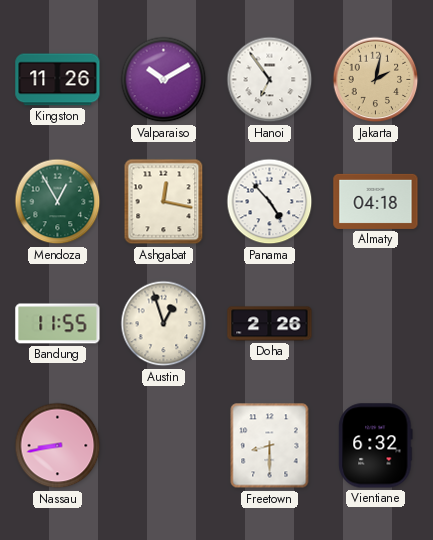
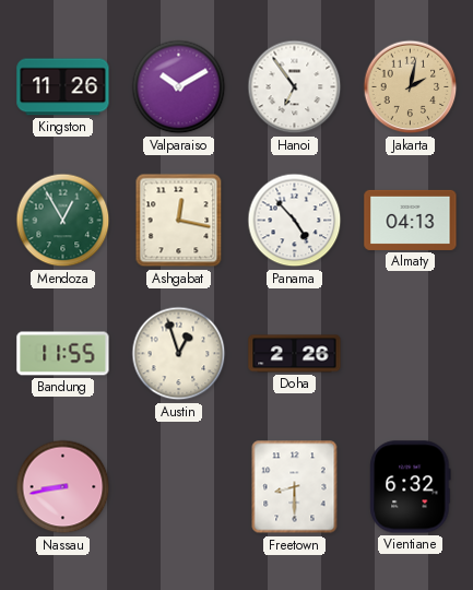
Almaty: 04:18 -> 04:13 (411, 220)
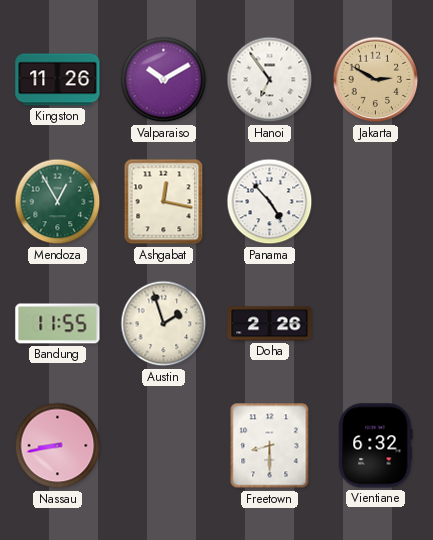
Jakarta: 2:02 -> 2:50 (376, 80)
Almaty: 04:13 -> none (411, 220)
Austin: 12:57 -> 1:57 (164, 324)
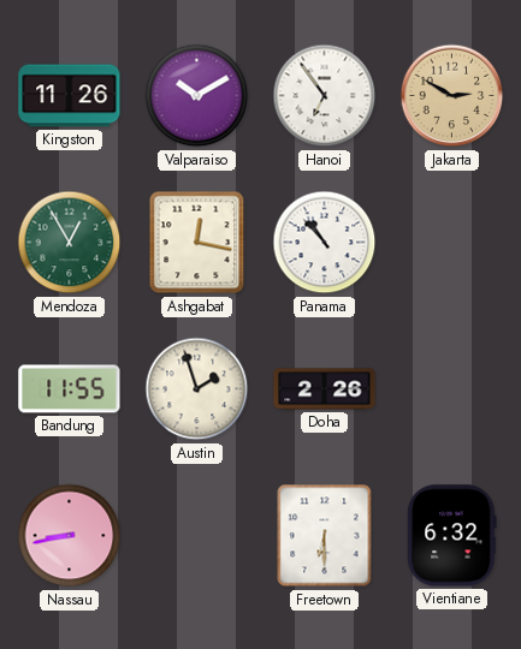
Panama: 4:53 -> 10:53 (325, 243)
Freetown: 8:30 -> 6:30 (325, 536)
